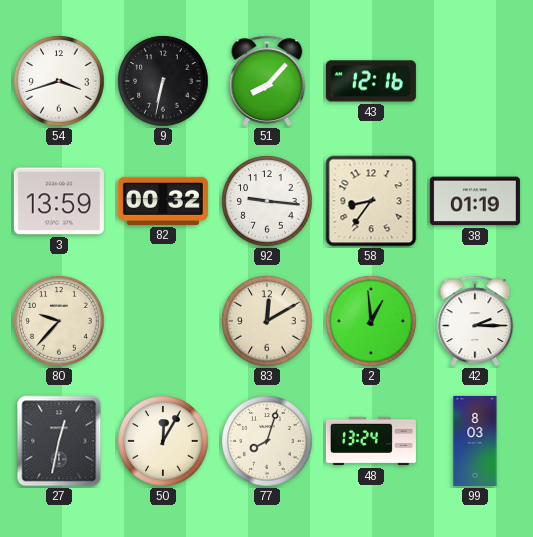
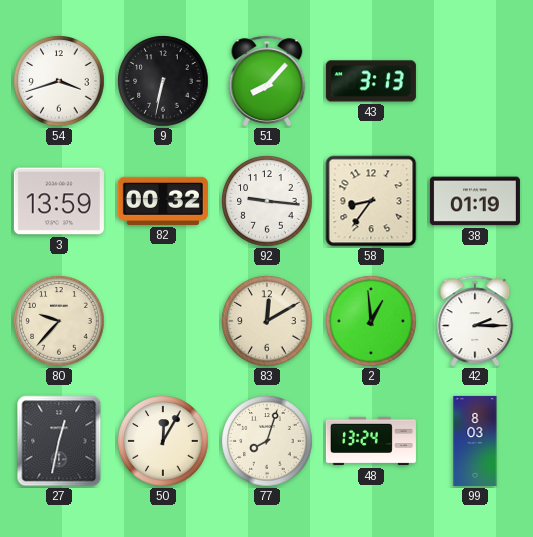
43: 12:16 -> 3:13 (371, 81)
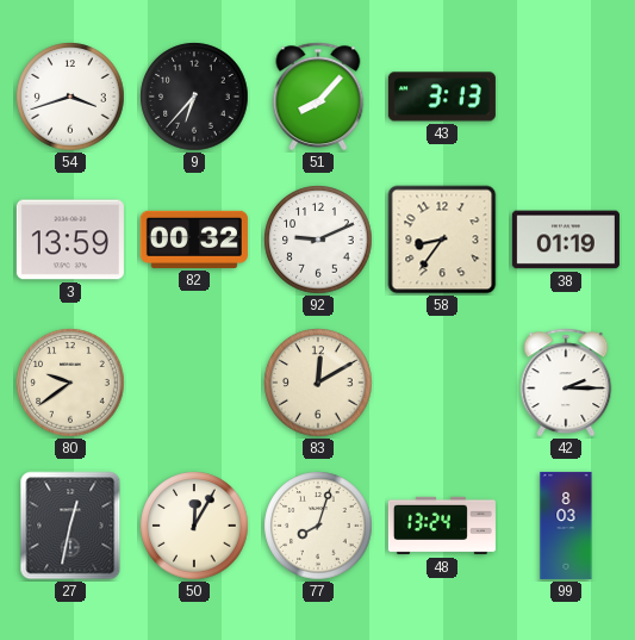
9: 6:32 -> 6:37 (194, 97)
92: 9:16 -> 9:11 (318, 240)
80: 9:37 -> 9:39 (70, 383)
2: 12:59 -> none (371, 321)
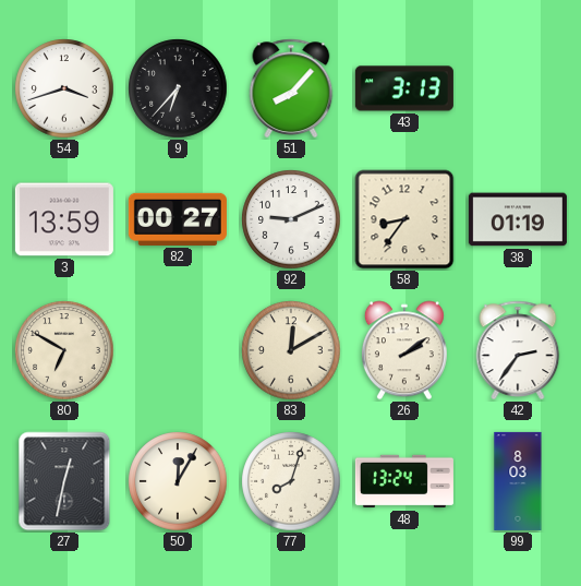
82: 00:32 -> 00:27 (178, 219)
80: 9:39 -> 6:50 (64, 350)
26: none -> 2:09 (404, 350)
42: 2:15 -> 2:36 (518, 350)
